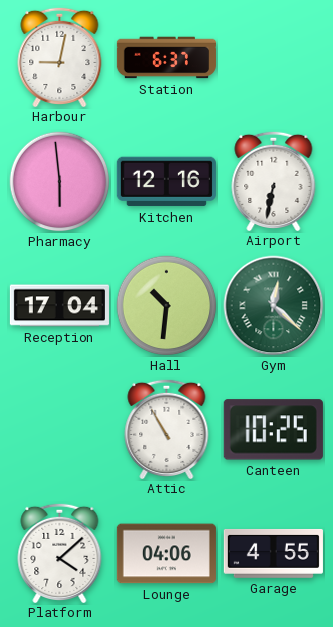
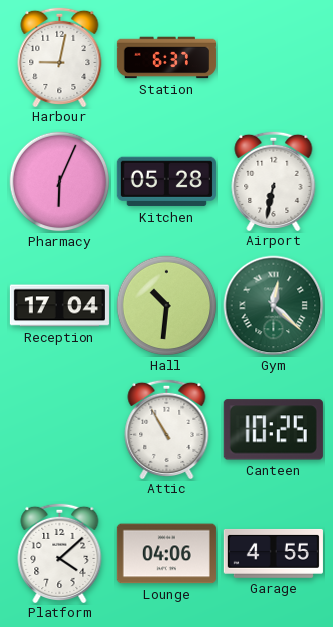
Pharmacy: 5:59 -> 6:04 (60, 182)
Kitchen: 12:16 -> 05:28 (166, 182)
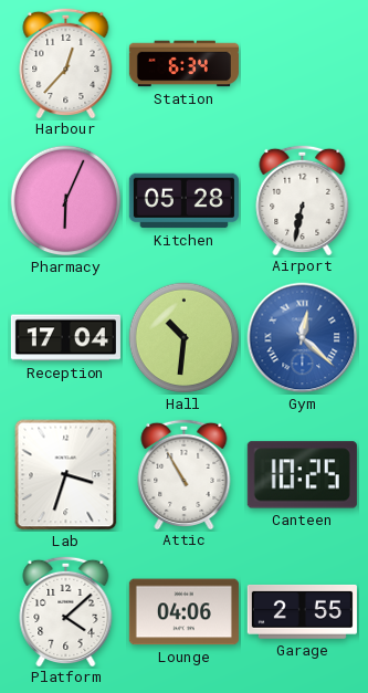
Harbour: 9:02 -> 12:37 (66, 62)
Station: 6:37 -> 6:34 (183, 64)
Gym dial: green -> blue (303, 338)
Lab: none -> 3:33 (66, 475)
Garage: 4:55 -> 2:55 (302, 611)
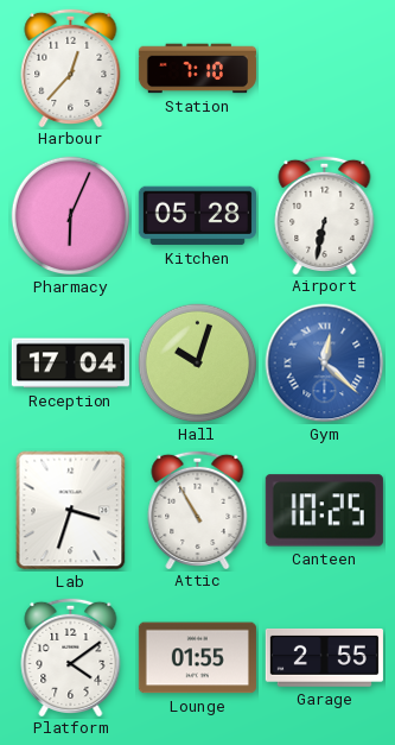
Station: 6:34 -> 7:10 (197, 69)
Hall: 10:31 -> 10:03 (198, 364)
Platform: 4:08 -> 4:09 (71, 656)
Lounge: 04:06 -> 01:55 (197, 658)
